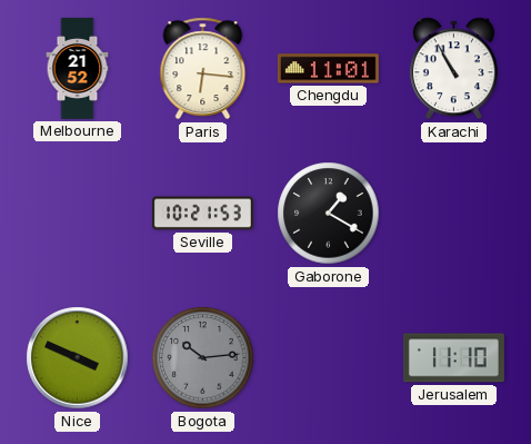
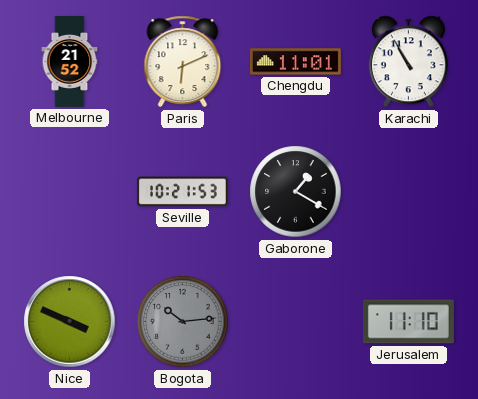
Paris: 6:16 -> 6:11 (183, 62)
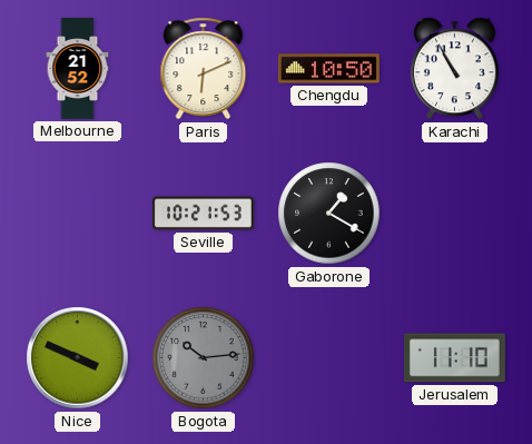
Chengdu: 11:01 -> 10:50 (328, 69)
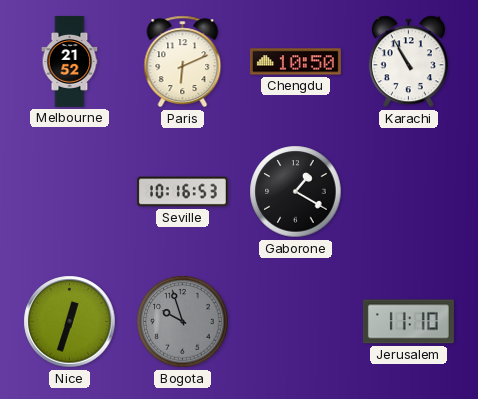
Seville: 10:21 -> 10:16 (182, 192)
Nice: 3:49 -> 12:33 (70, 322)
Bogota: 10:14 -> 9:57 (183, 322)
